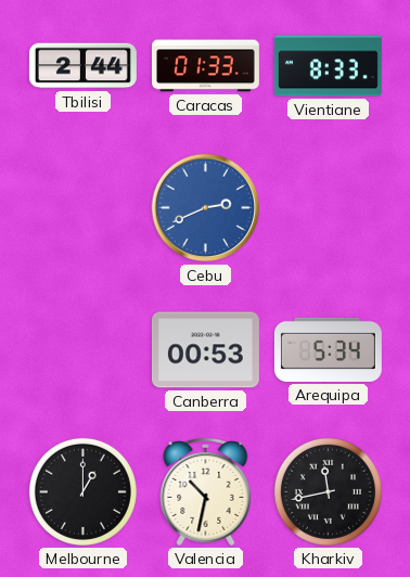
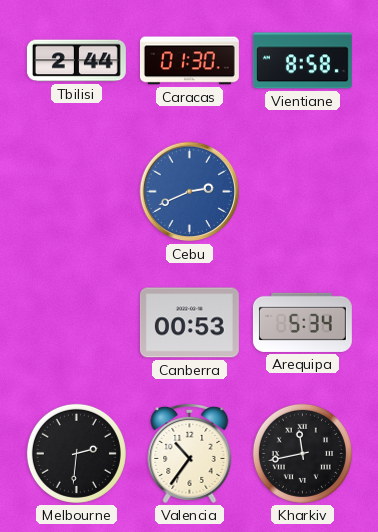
Caracas: 01:33 -> 01:30 (189, 61)
Vientiane: 8:33 -> 8:58 (302, 61)
Melbourne: 1:00 -> 2:31 (76, 453)
Valencia: 10:32 -> 10:36 (190, 453)
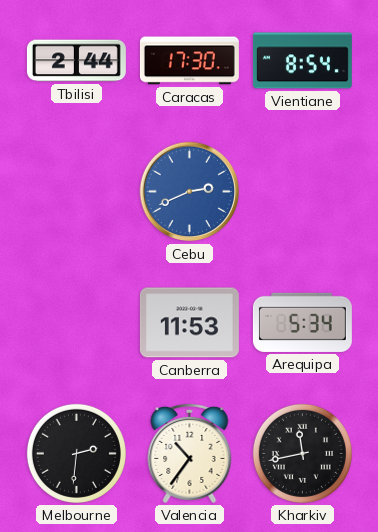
Caracas: 01:30 -> 17:30 (189, 61)
Vientiane: 8:58 -> 8:54 (302, 61)
Canberra: 00:53 -> 11:53 (189, 323)
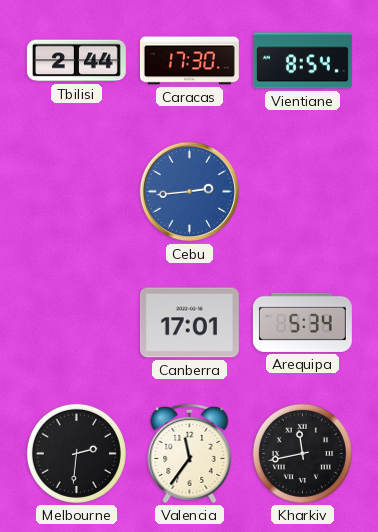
Cebu: 2:41 -> 2:44 (190, 192)
Canberra: 11:53 -> 17:01 (189, 323)
Valencia: 10:36 -> 11:36 (190, 453)
